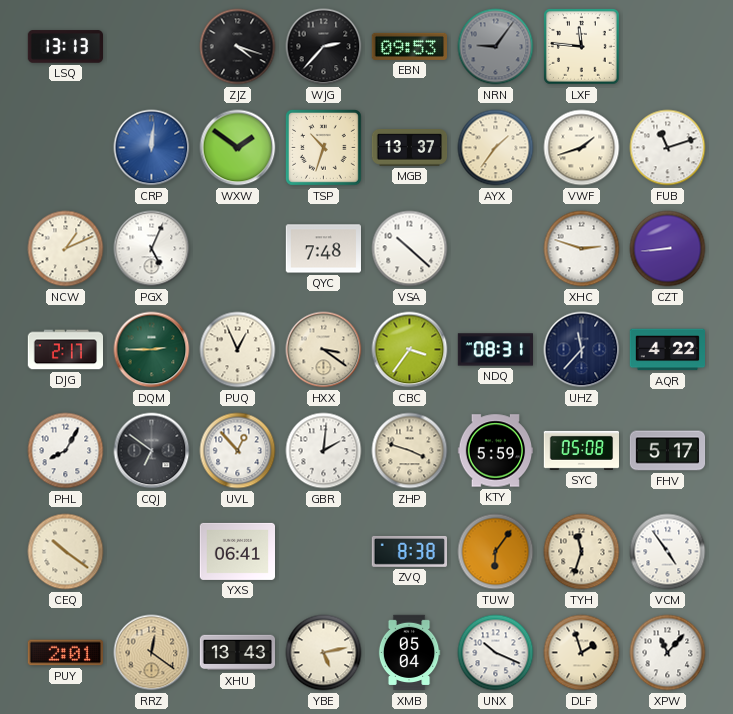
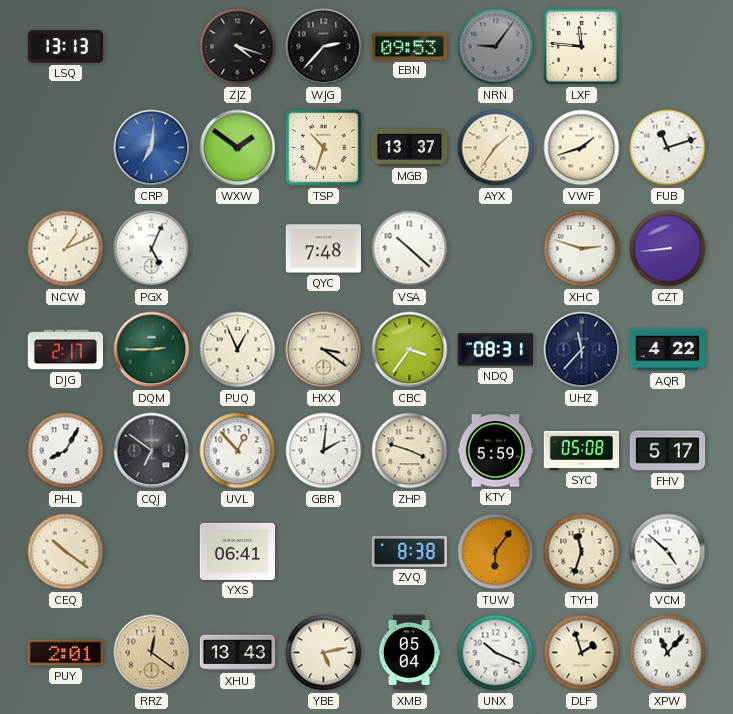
CRP: 12:01 -> 7:01 (152, 148)
VCM: 4:54 -> 4:52 (668, 552)
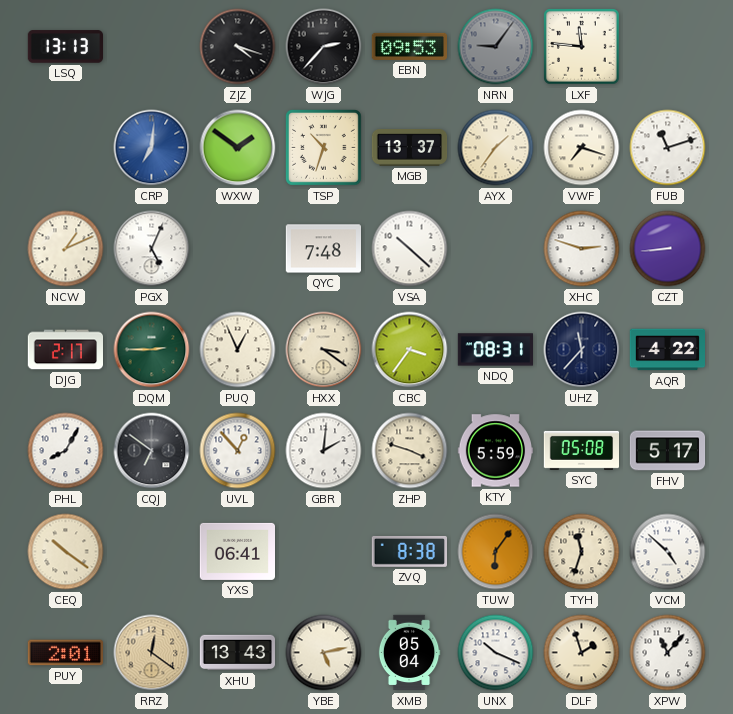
VWF: 1:42 -> 7:18 (582, 148)
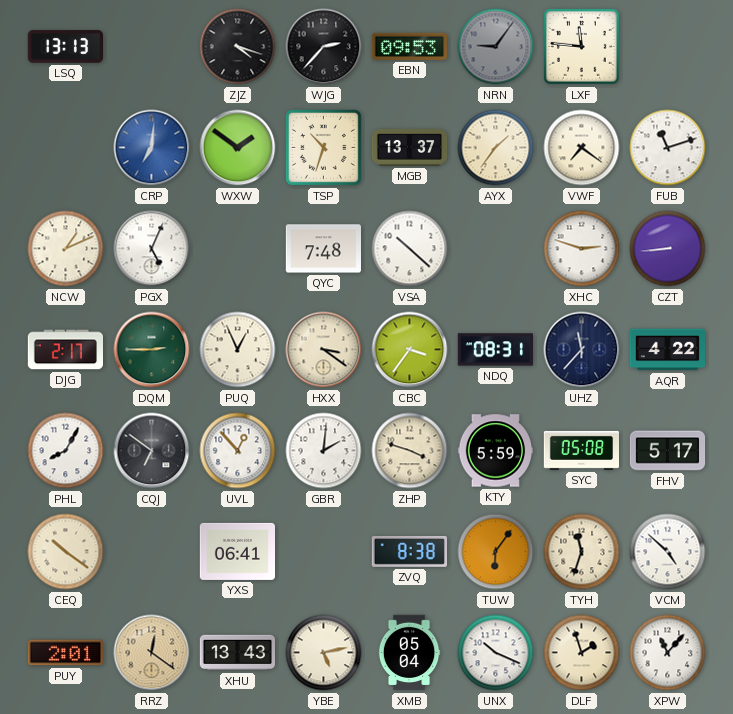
VWF: 7:18 -> 7:21 (582, 148)
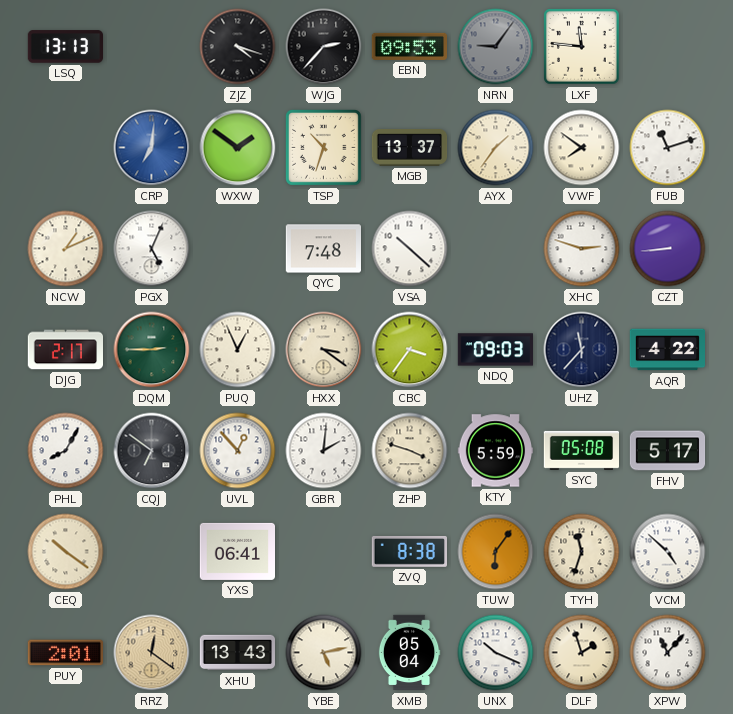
VWF: 7:21 -> 7:51 (582, 148)
NDQ: 08:31 -> 09:03 (496, 350)
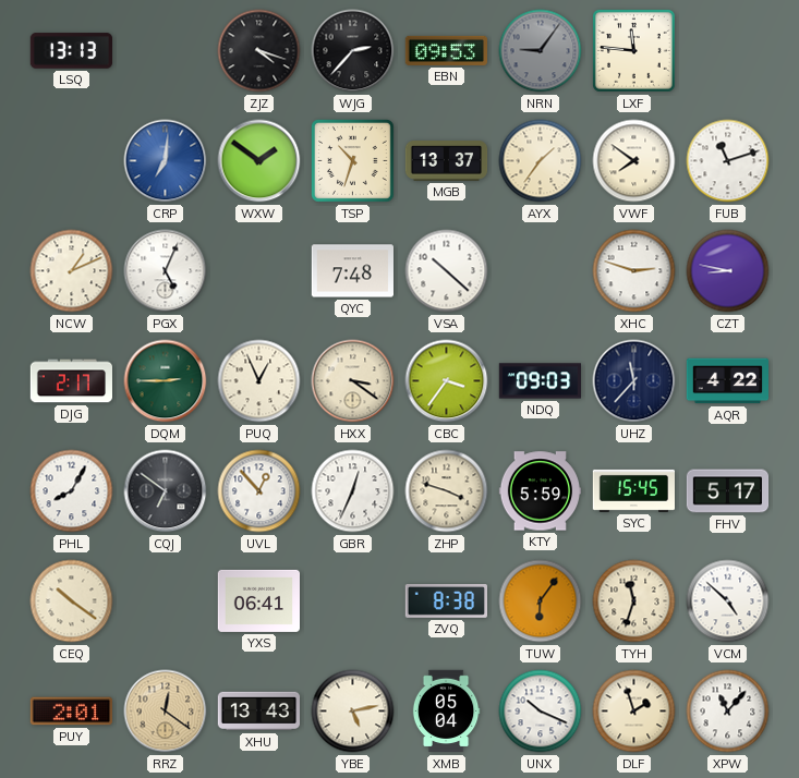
CZT: 8:44 -> 8:47 (728, 271)
GBR: 2:01 -> 12:34 (353, 491)
SYC: 05:08 -> 15:45 (633, 490)
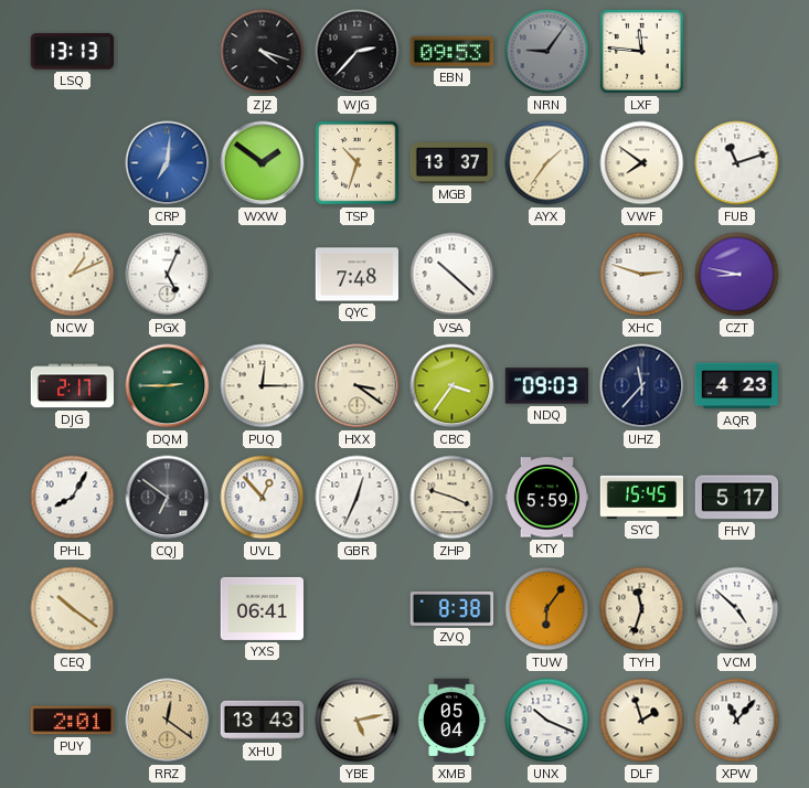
PUQ: 12:56 -> 12:15 (263, 386)
AQR: 4:22 -> 4:23 (737, 386)
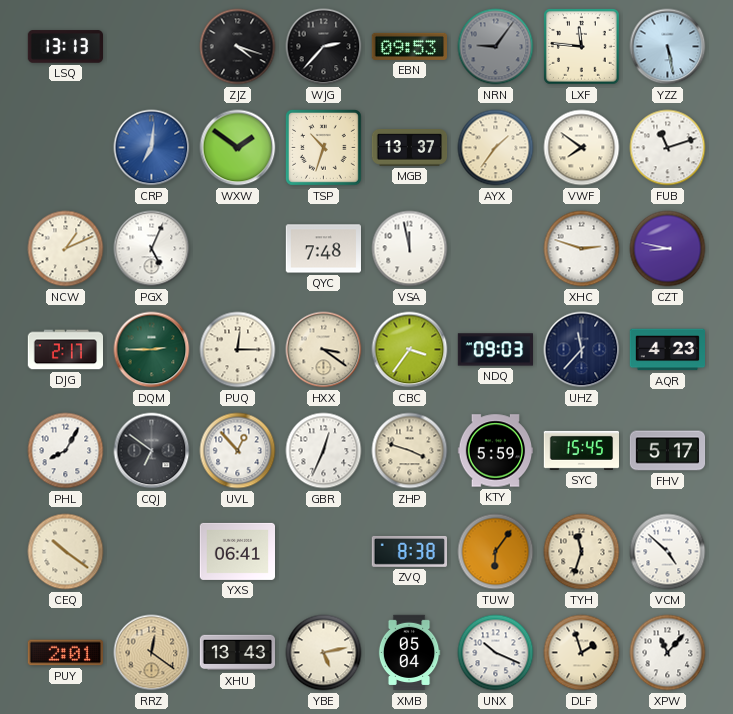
YZZ: none -> 5:28 (668, 47)
VSA: 10:22 -> 11:58 (410, 249)
